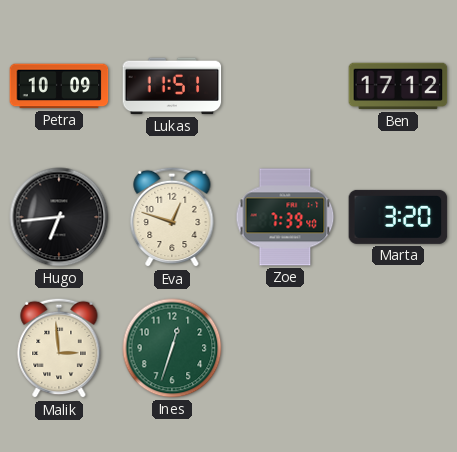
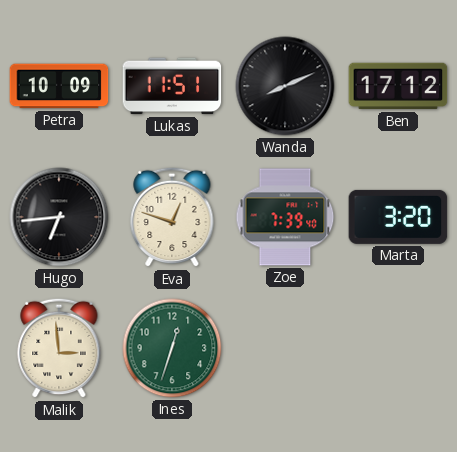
Wanda: none -> 8:11 (285, 86)
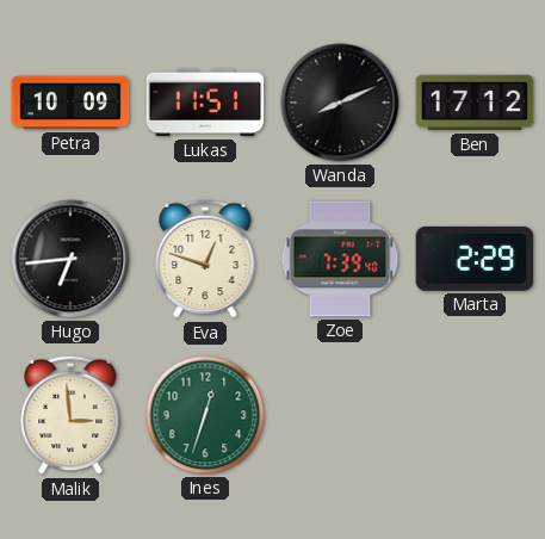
Marta: 3:20 -> 2:29 (475, 259)
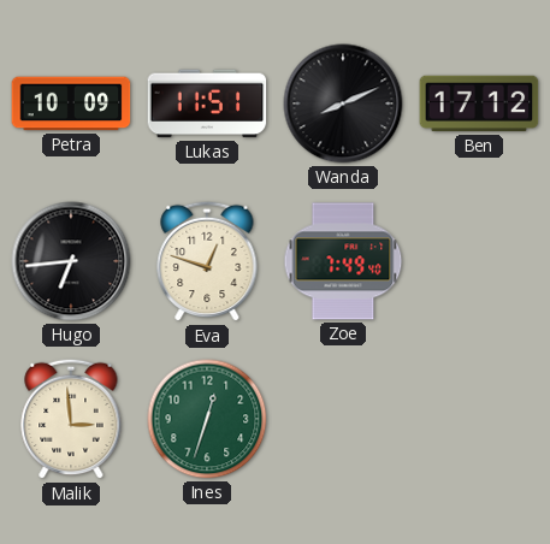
Zoe: 7:39 -> 7:49 (343, 261)
Marta: 2:29 -> none (475, 259)
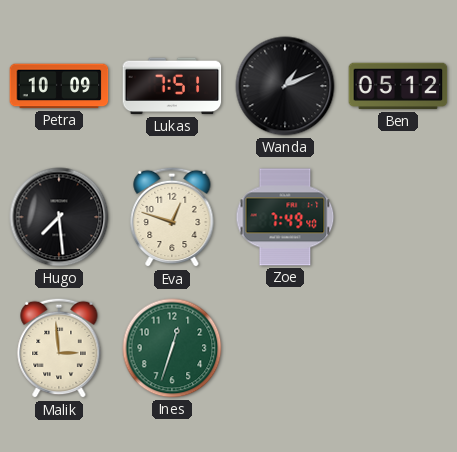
Lukas: 11:51 -> 7:51 (172, 86)
Wanda: 8:11 -> 1:11 (285, 86)
Ben: 17:12 -> 05:12 (398, 86)
Hugo: 6:44 -> 7:29 (59, 217)
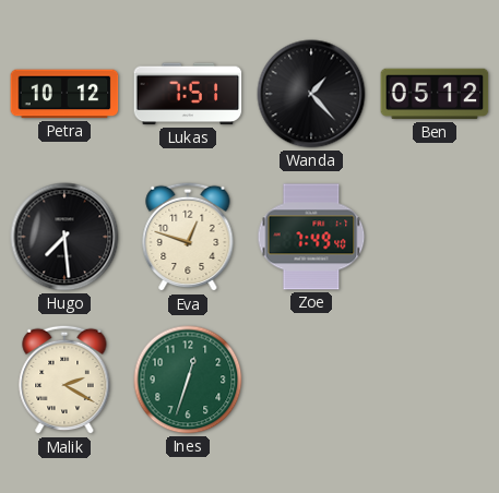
Petra: 10:09 -> 10:12 (64, 94)
Wanda: 1:11 -> 1:23 (311, 94)
Malik: 2:59 -> 2:20 (64, 380)
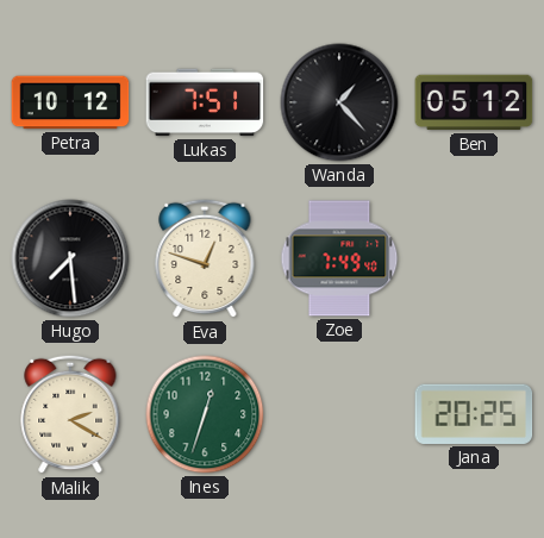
Jana: none -> 20:25 (474, 414)
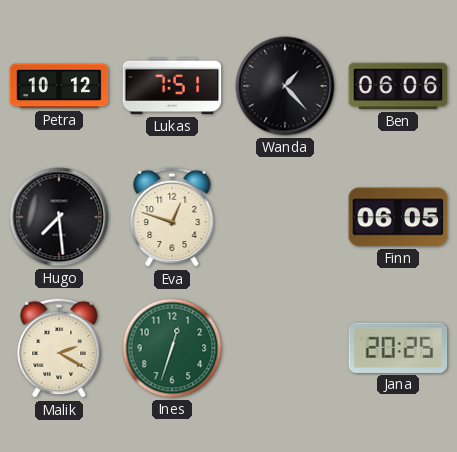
Ben: 05:12 -> 06:06 (398, 86)
Zoe: 7:49 -> none (339, 258)
Finn: none -> 06:05 (398, 217)
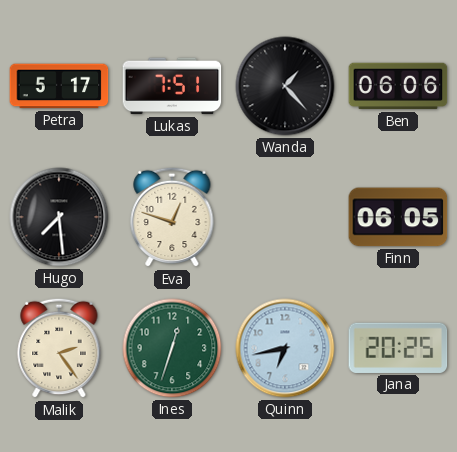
Petra: 10:12 -> 5:17 (59, 86)
Malik: 2:20 -> 2:24 (59, 348)
Quinn: none -> 6:43 (285, 348)
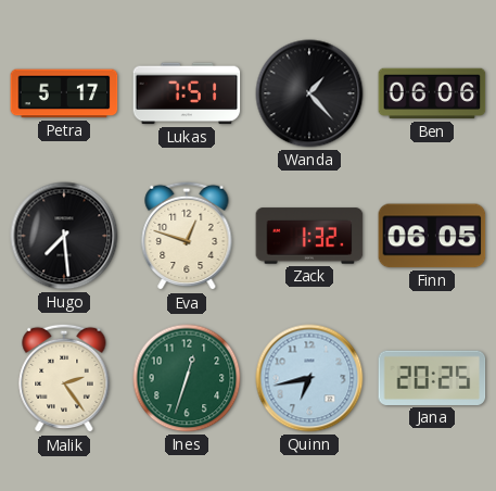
Zack: none -> 1:32 (309, 236)
